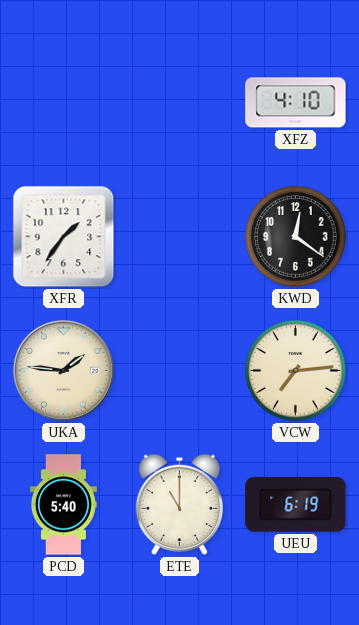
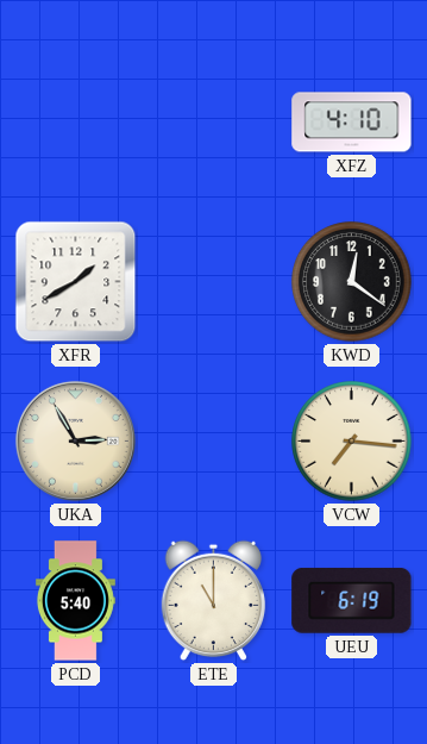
XFR: 1:36 -> 1:40 (76, 282)
UKA: 1:46 -> 2:55 (75, 440)
VCW: 7:14 -> 7:16 (352, 442)
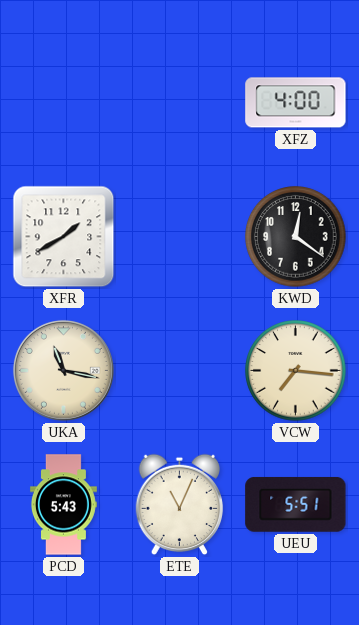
XFZ: 4:10 -> 4:00 (296, 103)
UKA: 2:55 -> 11:17 (63, 370)
PCD: 5:40 -> 5:43 (63, 505)
ETE: 11:00 -> 11:04 (180, 505)
UEU: 6:19 -> 5:51 (296, 505)
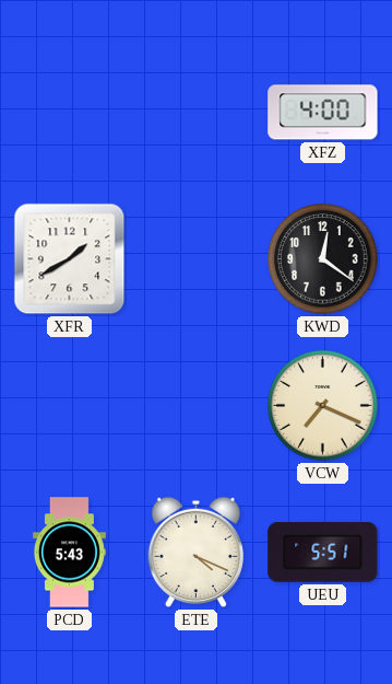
UKA: 11:17 -> none (63, 370)
VCW: 7:16 -> 7:19 (323, 406)
ETE: 11:04 -> 4:19 (197, 553)
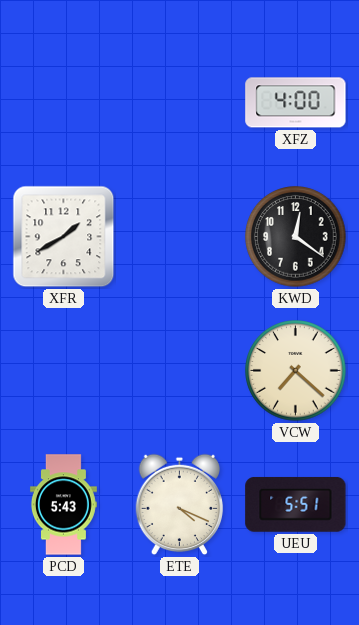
VCW: 7:19 -> 7:22 (296, 371)
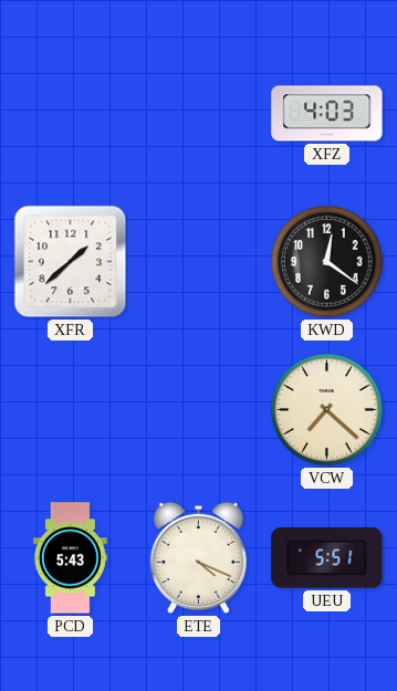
XFZ: 4:00 -> 4:03 (327, 114)
XFR: 1:40 -> 1:38 (71, 262)
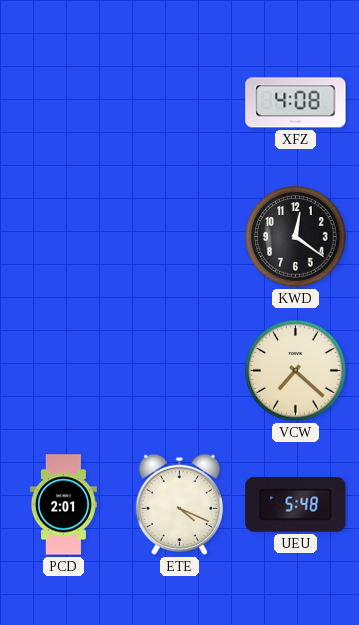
XFZ: 4:03 -> 4:08 (296, 103)
XFR: 1:38 -> none (71, 262)
PCD: 5:43 -> 2:01 (63, 505)
UEU: 5:51 -> 5:48 (296, 505)
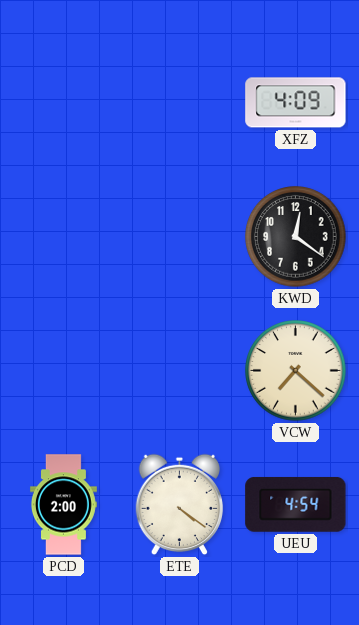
XFZ: 4:08 -> 4:09 (296, 103)
PCD: 2:01 -> 2:00 (63, 505)
ETE: 4:19 -> 4:21 (180, 505)
UEU: 5:48 -> 4:54 (296, 505)
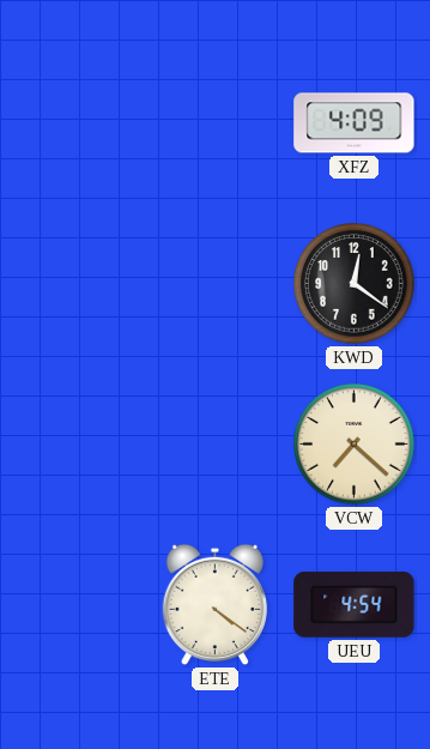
PCD: 2:00 -> none (63, 505)
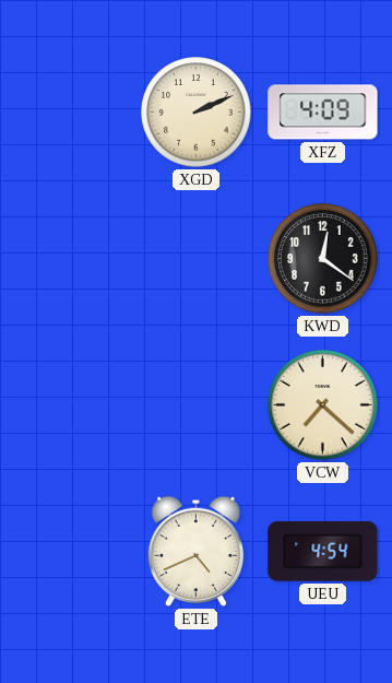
XGD: none -> 2:11 (197, 113)
ETE: 4:21 -> 4:41 (197, 552)
